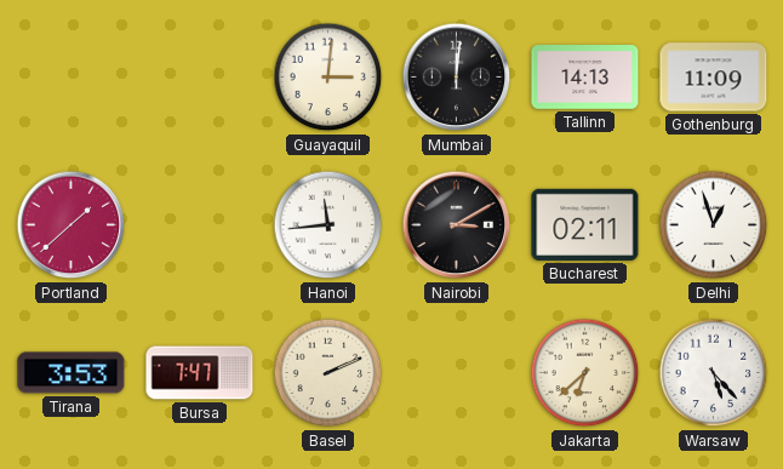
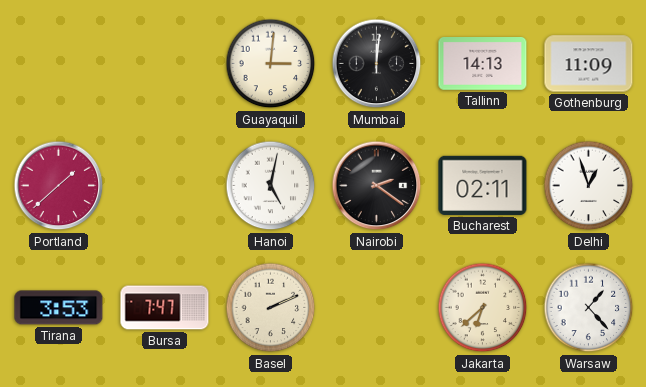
Hanoi: 11:44 -> 5:02 (271, 186)
Nairobi: 3:10 -> 2:21 (377, 186)
Warsaw: 5:23 -> 1:23 (589, 308)
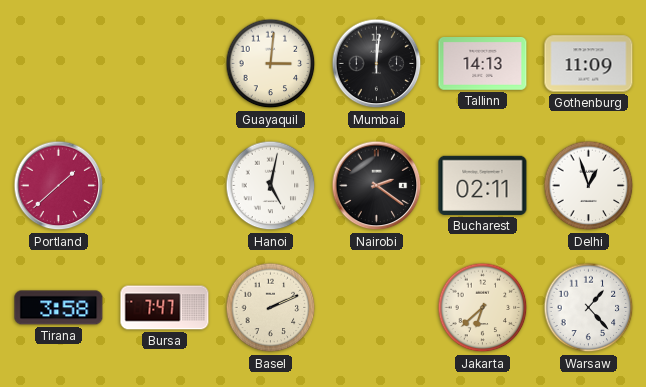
Tirana: 3:53 -> 3:58 (59, 308)
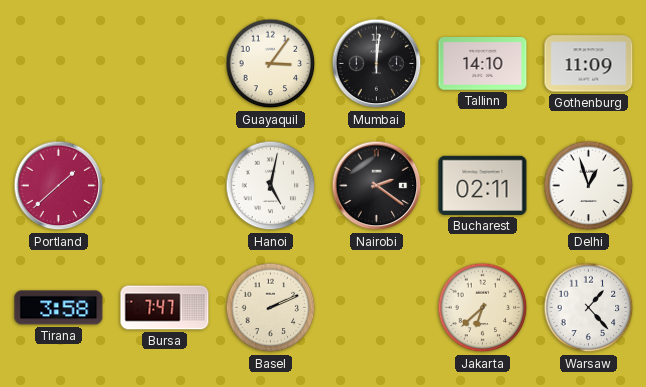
Guayaquil: 3:01 -> 3:06 (271, 64)
Tallinn: 14:13 -> 14:10 (483, 64)
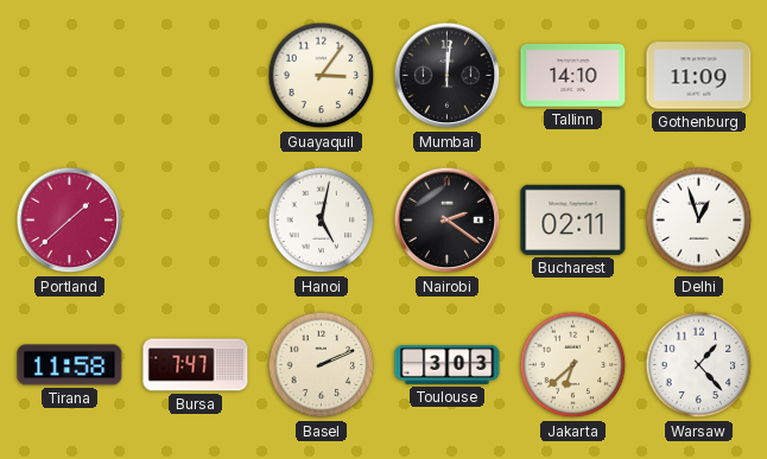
Tirana: 3:58 -> 11:58 (70, 365)
Toulouse: none -> 3:03 (448, 364)
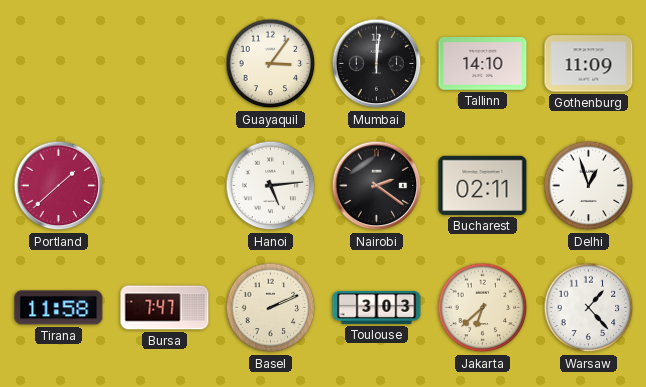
Hanoi: 5:02 -> 5:14 (271, 186)
